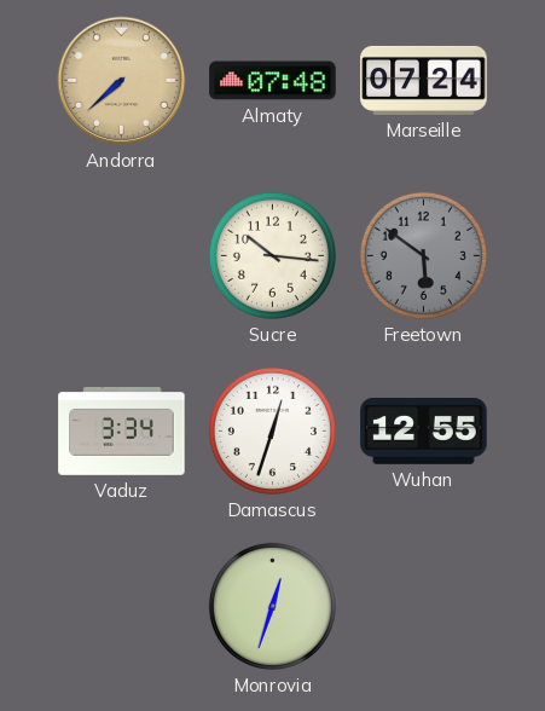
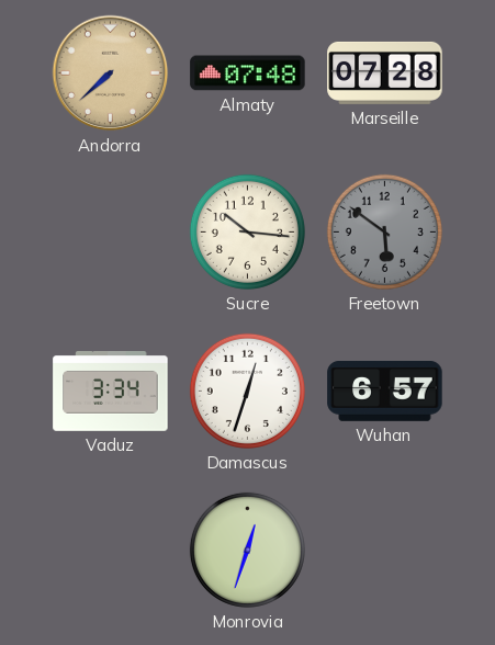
Marseille: 07:24 -> 07:28 (385, 72)
Wuhan: 12:55 -> 6:57 (385, 391)
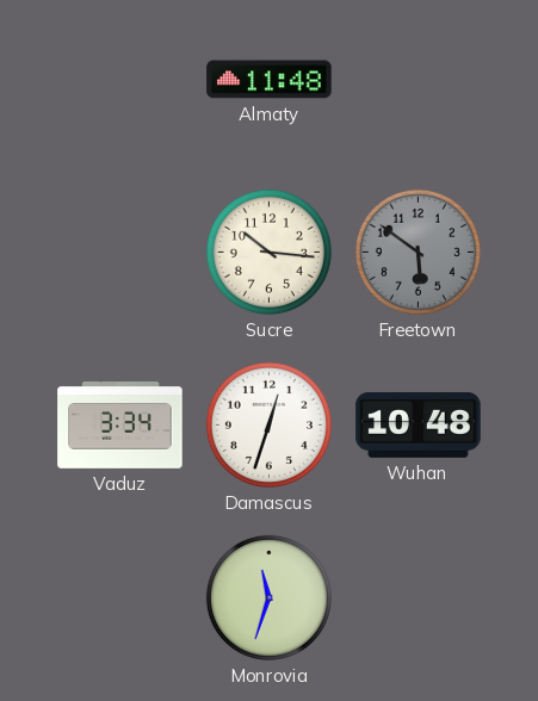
Andorra: 7:38 -> none (111, 73)
Almaty: 07:48 -> 11:48 (270, 80)
Marseille: 07:28 -> none (385, 72)
Wuhan: 6:57 -> 10:48 (419, 424)
Monrovia: 12:33 -> 11:33 (268, 597)
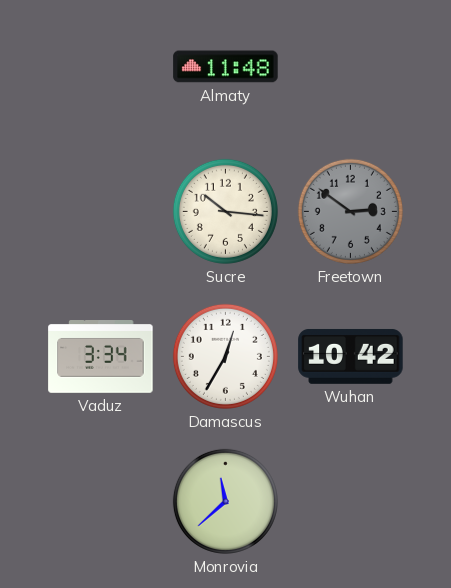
Freetown: 5:51 -> 2:51 (350, 211)
Damascus: 12:33 -> 12:35 (225, 356)
Wuhan: 10:48 -> 10:42 (351, 356)
Monrovia: 11:33 -> 11:38 (225, 501)
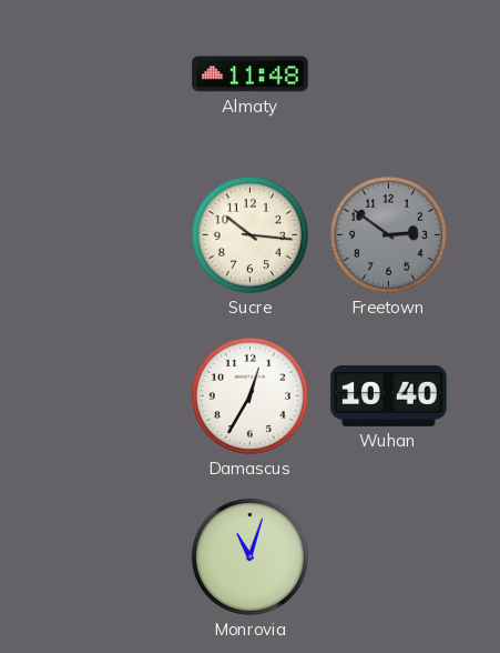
Vaduz: 3:34 -> none (101, 357)
Wuhan: 10:42 -> 10:40 (389, 395)
Monrovia: 11:38 -> 11:03 (249, 556)
